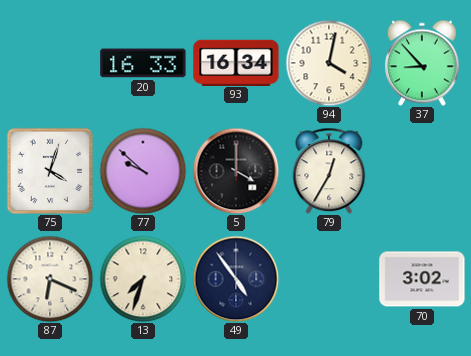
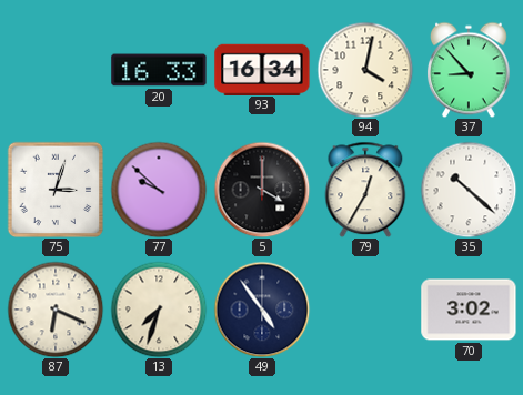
75: 4:03 -> 3:03 (56, 190)
35: none -> 10:22 (469, 190)
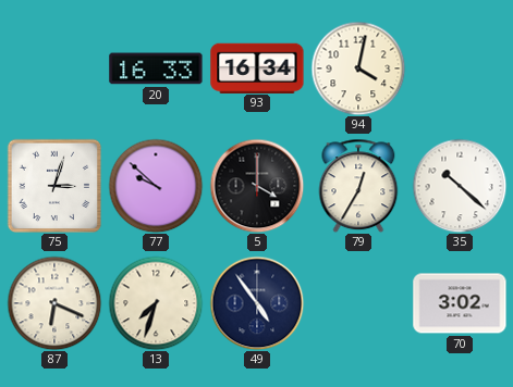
37: 8:53 -> none (469, 70)
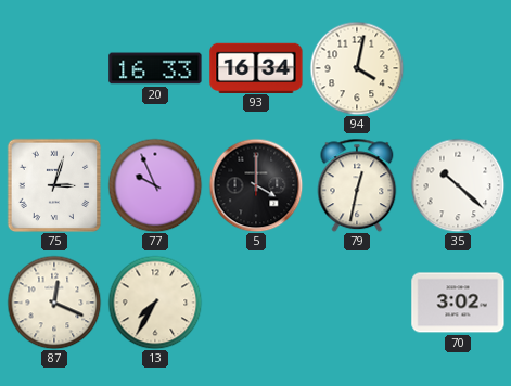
77: 9:52 -> 9:56 (155, 185)
79: 12:35 -> 12:32 (357, 185)
87: 6:19 -> 12:19 (54, 303)
13: 7:33 -> 7:35 (155, 303)
49: 4:54 -> none (257, 303)
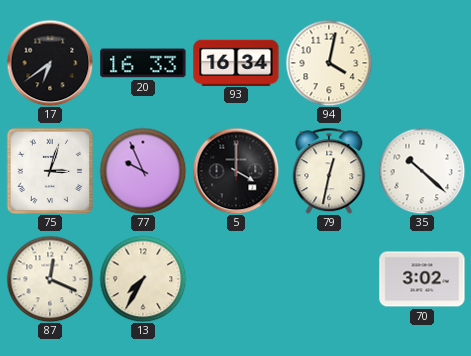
17: none -> 6:39 (50, 63)
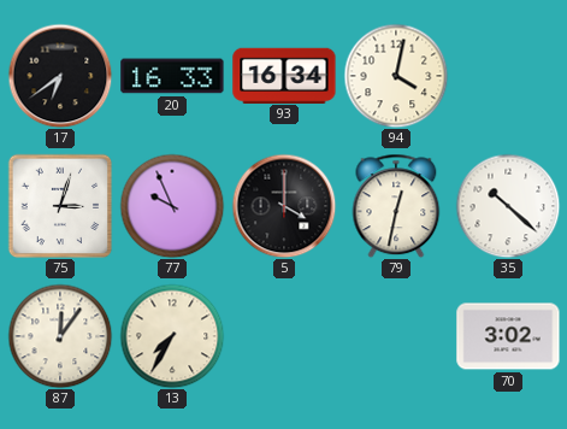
87: 12:19 -> 12:06 (60, 336)
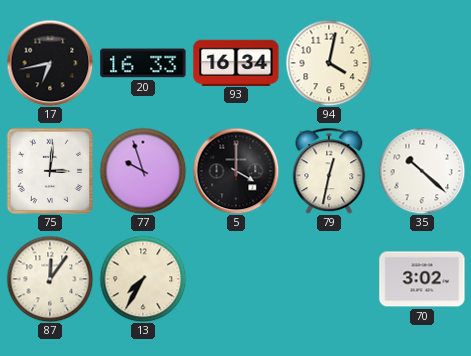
17: 6:39 -> 6:43 (50, 63)
75: 3:03 -> 3:01 (50, 171)
77: 9:56 -> 9:57 (143, 171)
